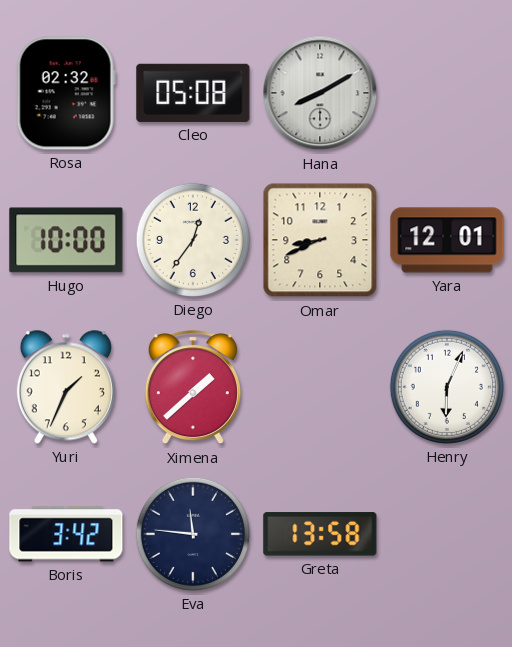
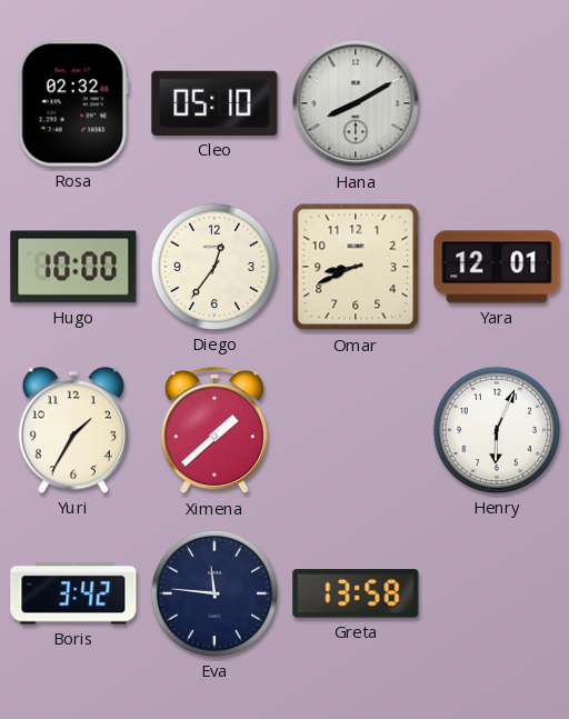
Cleo: 05:08 -> 05:10 (214, 103)
Yuri: 1:34 -> 1:35 (73, 430)
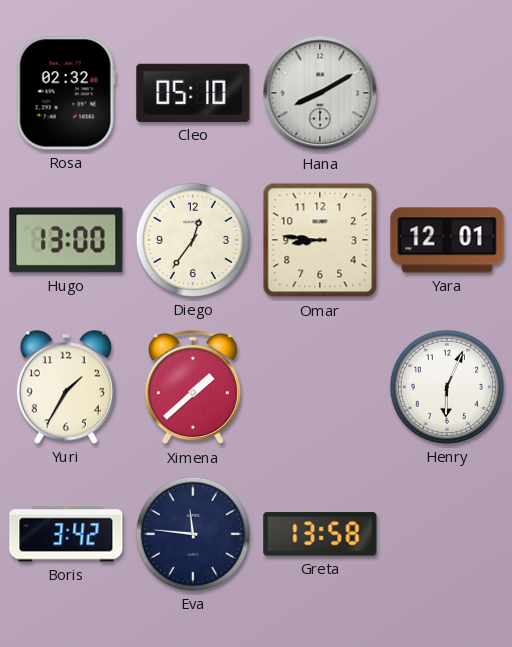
Hugo: 10:00 -> 13:00 (66, 240)
Omar: 8:41 -> 8:46 (320, 240)
